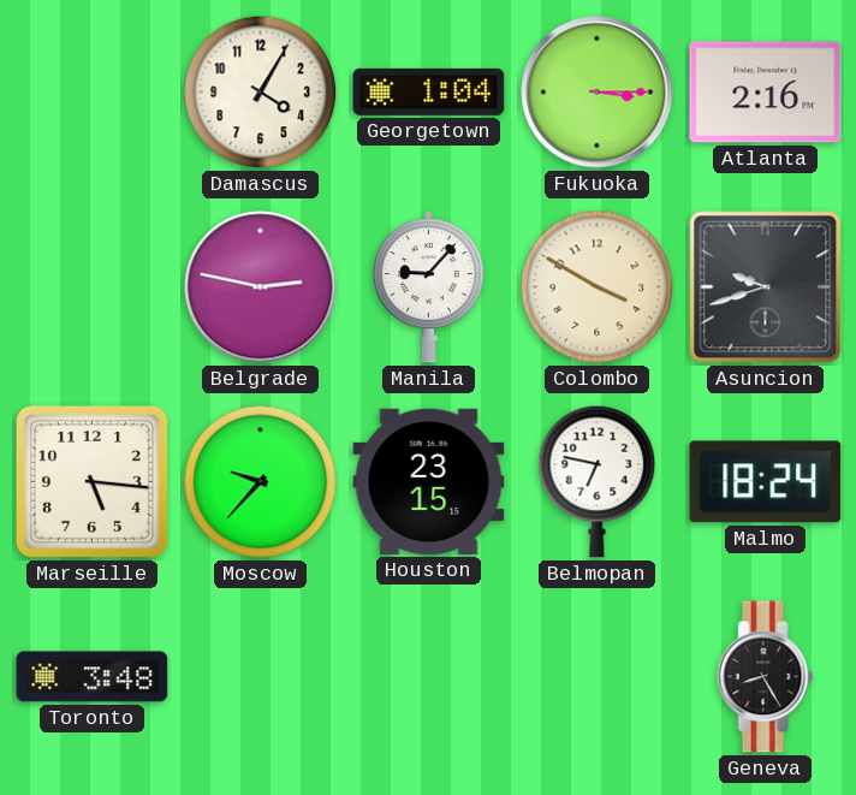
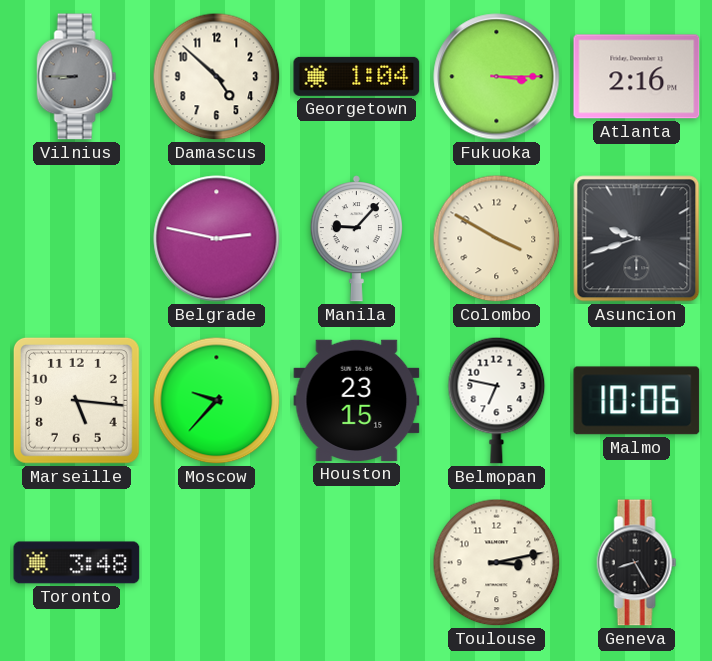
Vilnius: none -> 8:45 (77, 77)
Damascus: 4:05 -> 4:52 (217, 77)
Malmo: 18:24 -> 10:06 (637, 401)
Toulouse: none -> 3:13 (497, 563)
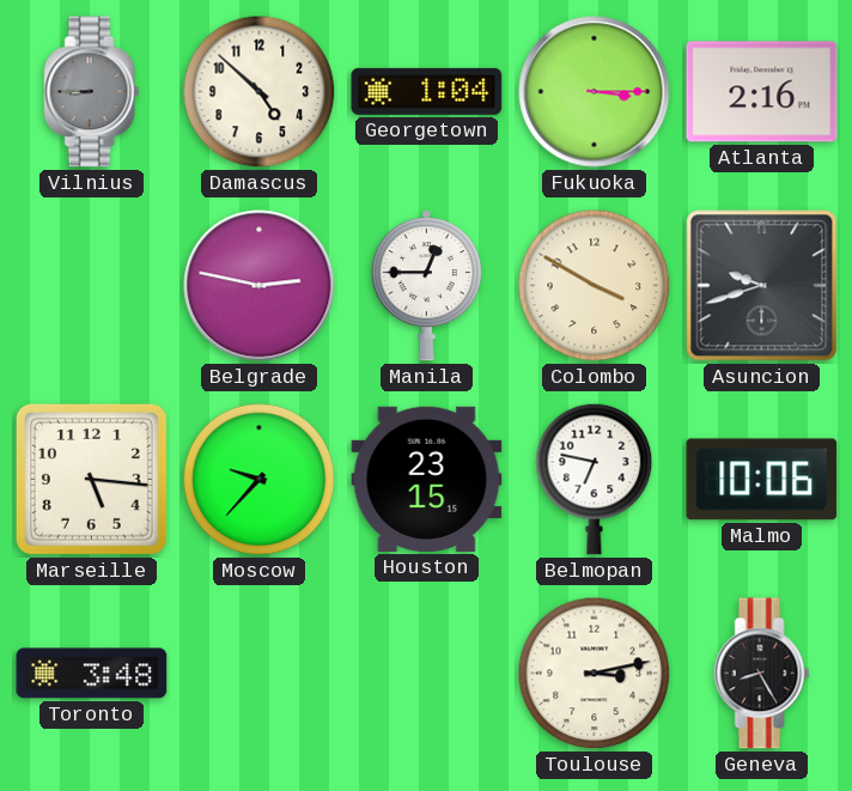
Manila: 9:07 -> 12:45 (426, 286)
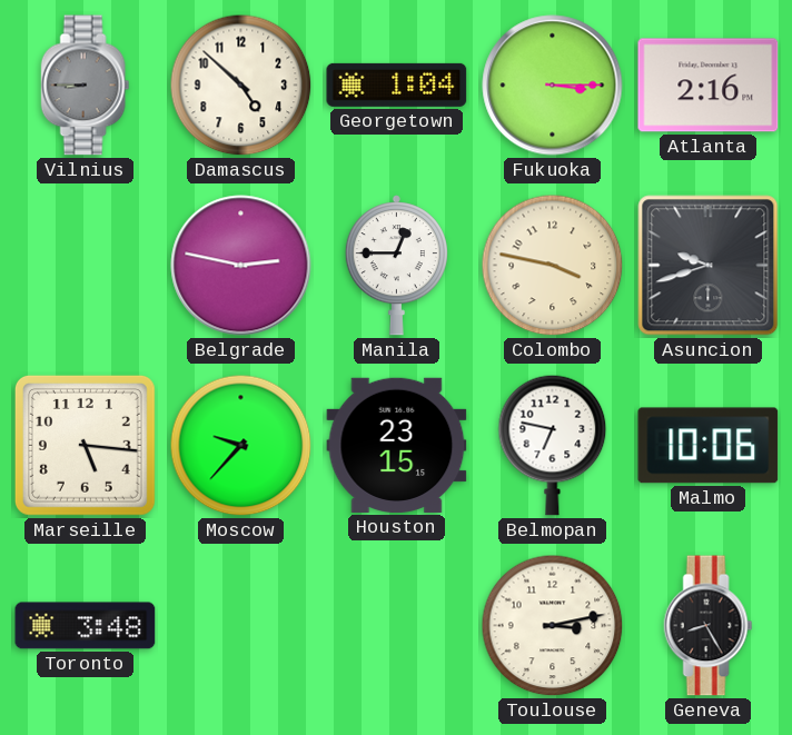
Colombo: 3:50 -> 3:47 (553, 266)
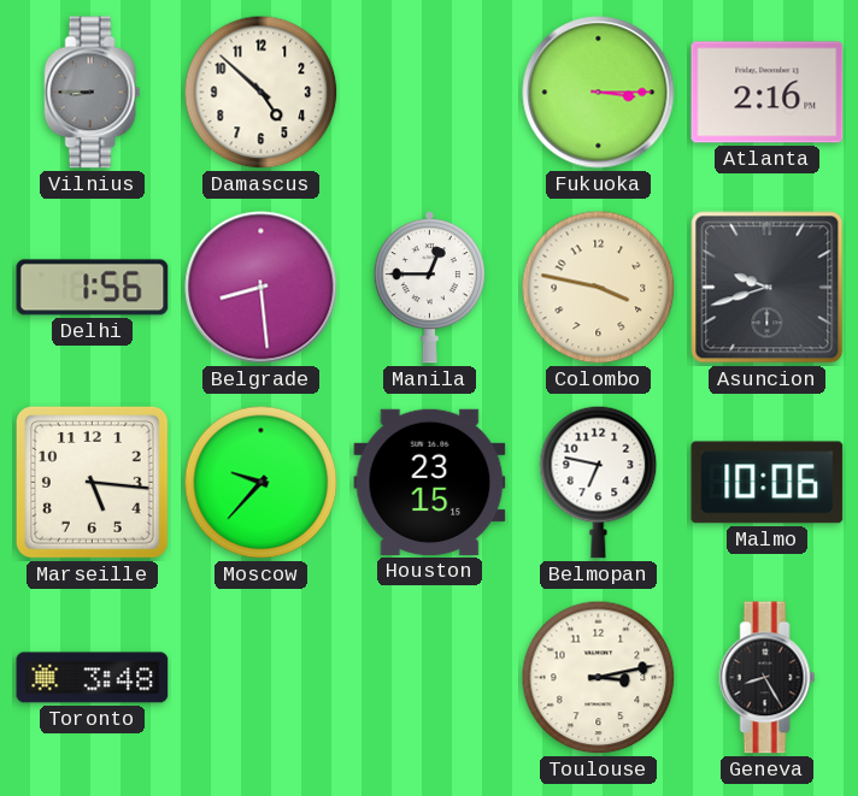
Georgetown: 1:04 -> none (397, 85)
Delhi: none -> 1:56 (93, 288)
Belgrade: 2:47 -> 8:29 (261, 288)
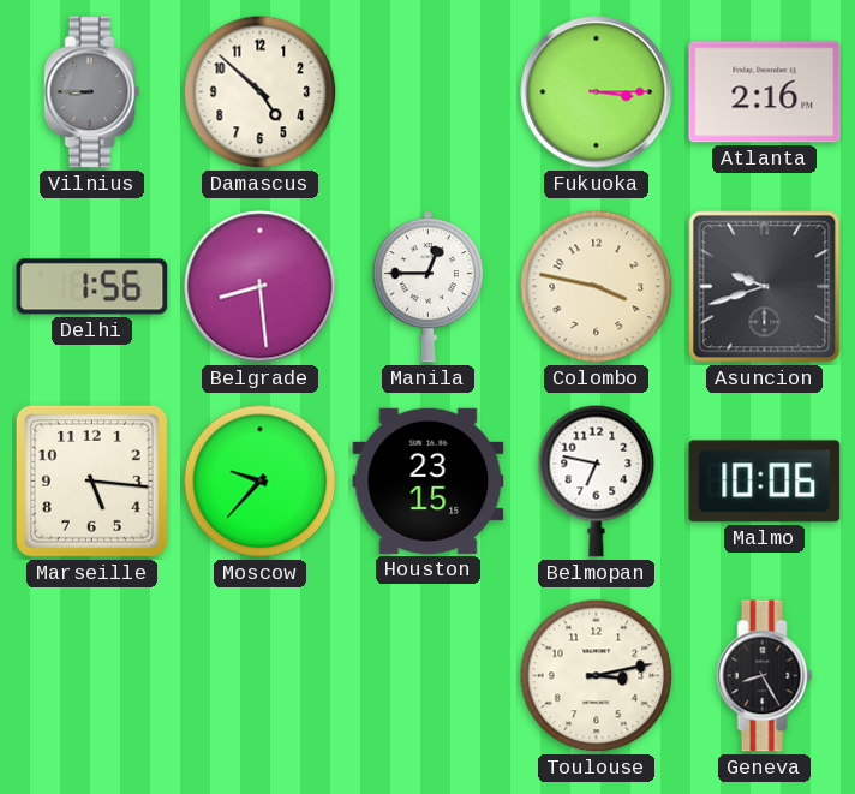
Toronto: 3:48 -> none (93, 678)
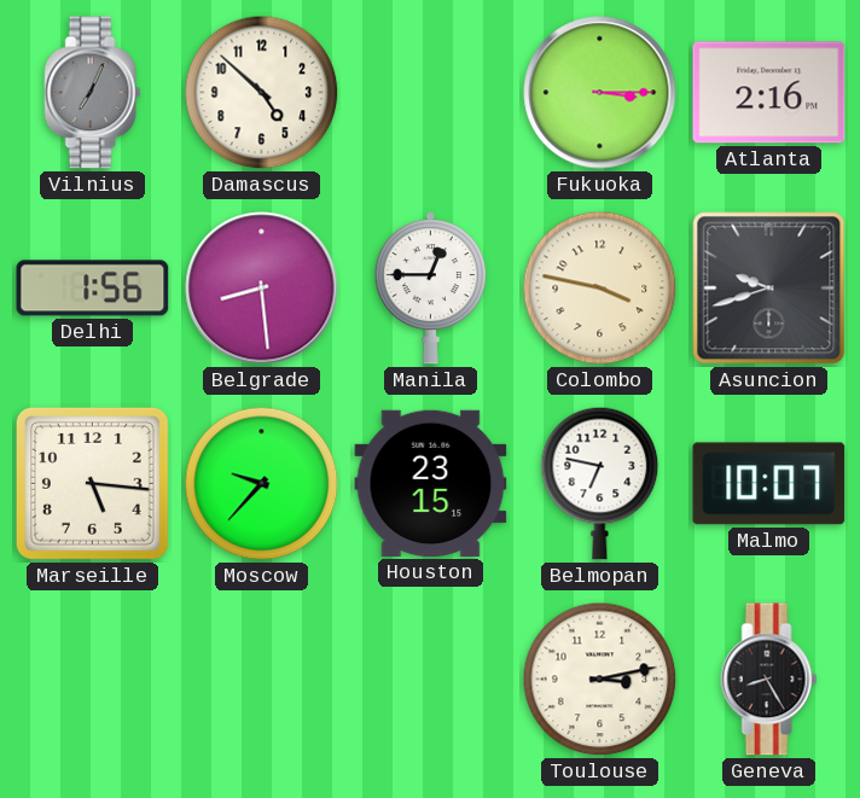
Vilnius: 8:45 -> 7:04 (93, 93)
Malmo: 10:06 -> 10:07 (769, 484)
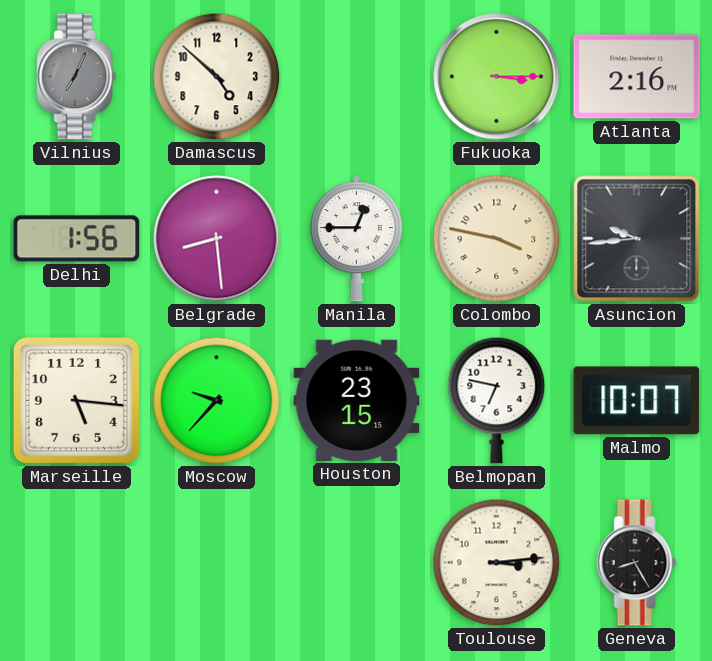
Asuncion: 9:42 -> 9:44 (637, 239)
Toulouse: 3:13 -> 3:14 (497, 563)
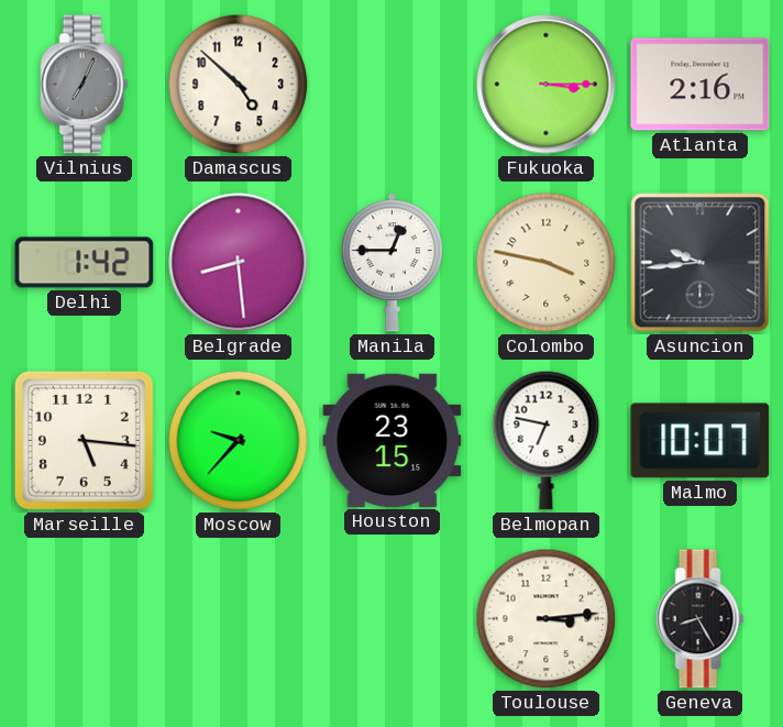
Delhi: 1:56 -> 1:42 (85, 263)
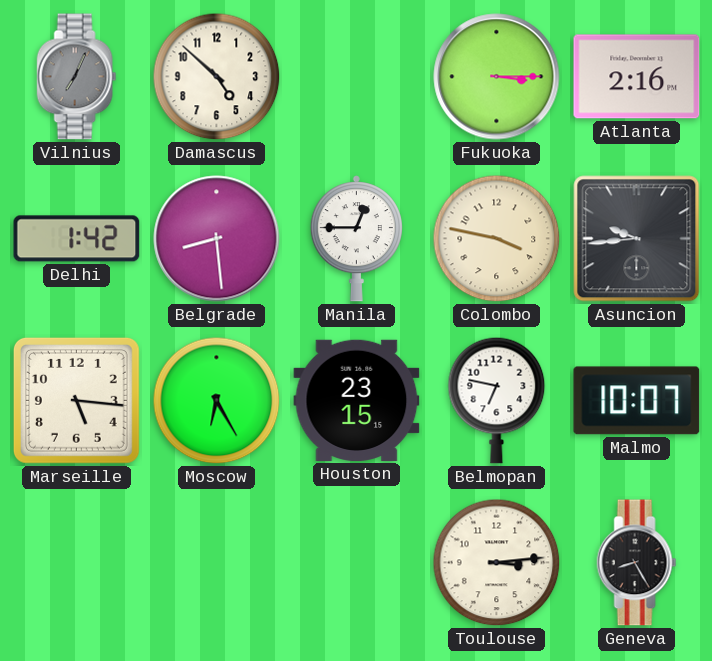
Moscow: 9:37 -> 6:25 (217, 401)
